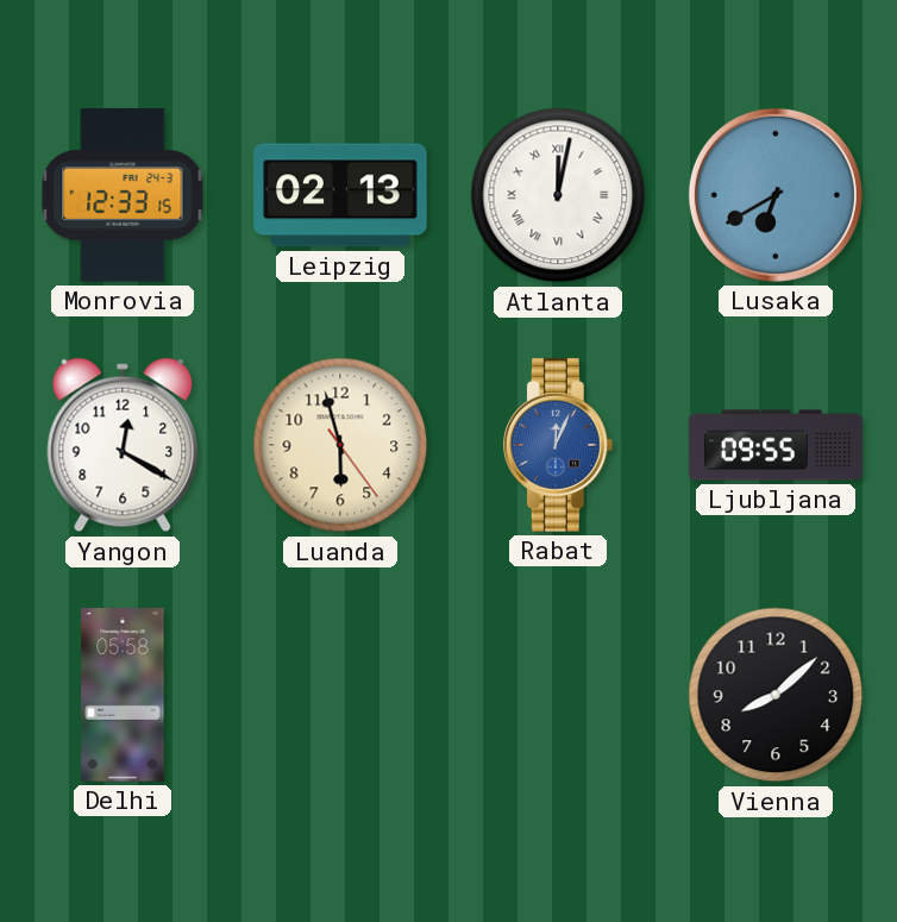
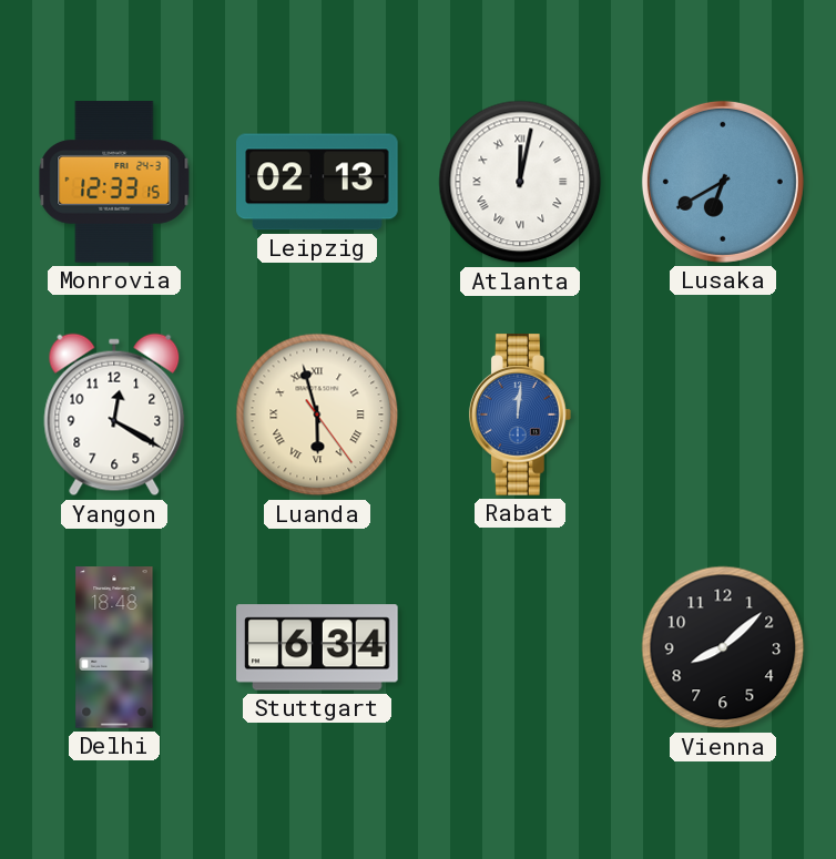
Luanda numerals: Arabic -> Roman (317, 415)
Rabat: 12:04 -> 12:01 (520, 415)
Ljubljana: 09:55 -> none (776, 445)
Delhi: 05:58 -> 18:48 (114, 647)
Stuttgart: none -> 6:34 (317, 647)
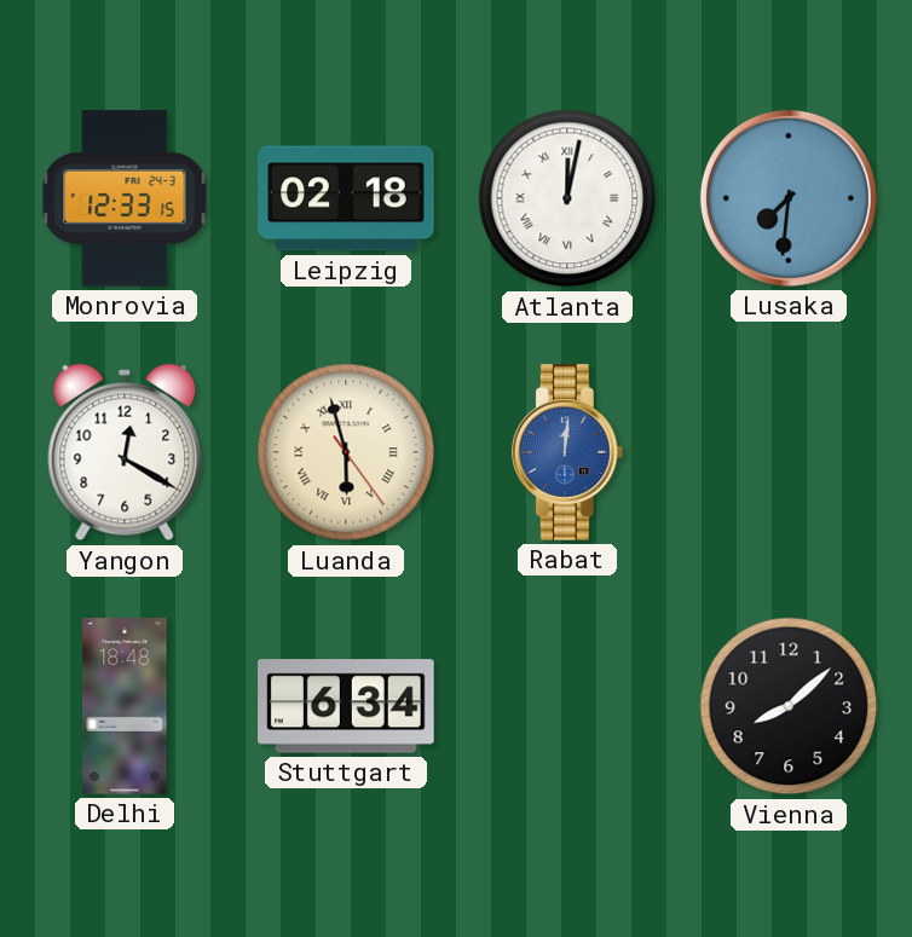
Leipzig: 02:13 -> 02:18 (346, 198)
Lusaka: 6:40 -> 7:31 (789, 198)
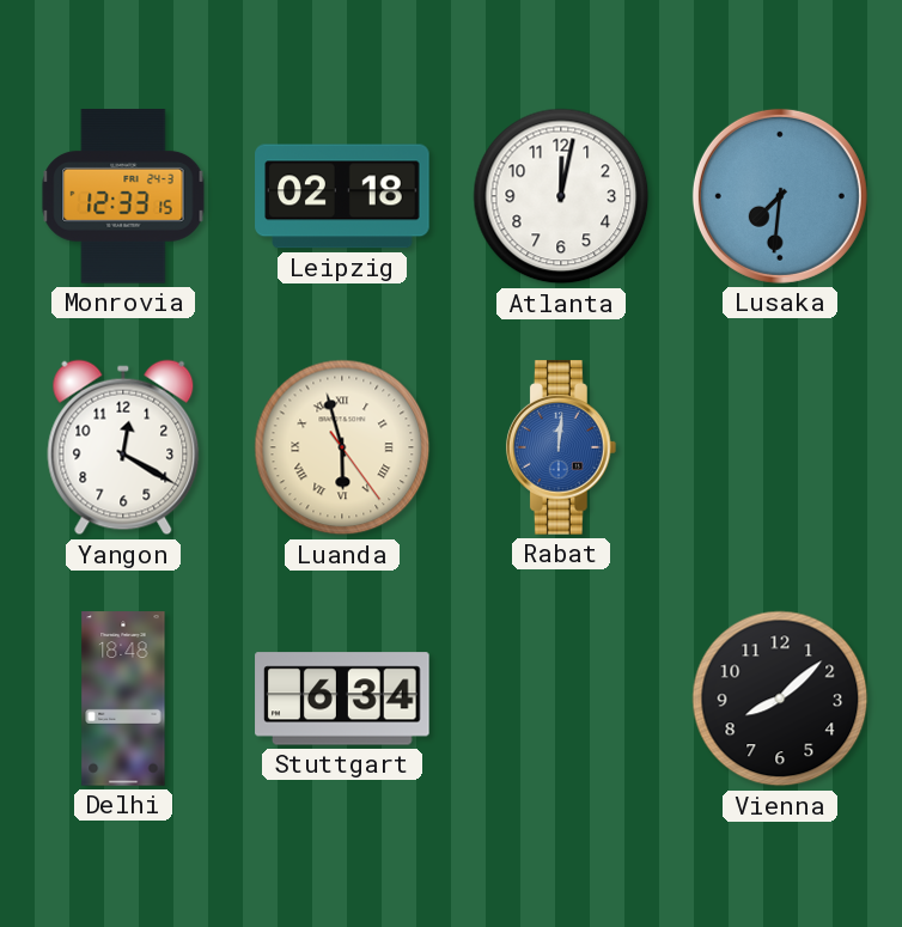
Atlanta numerals: Roman -> Arabic (561, 196)
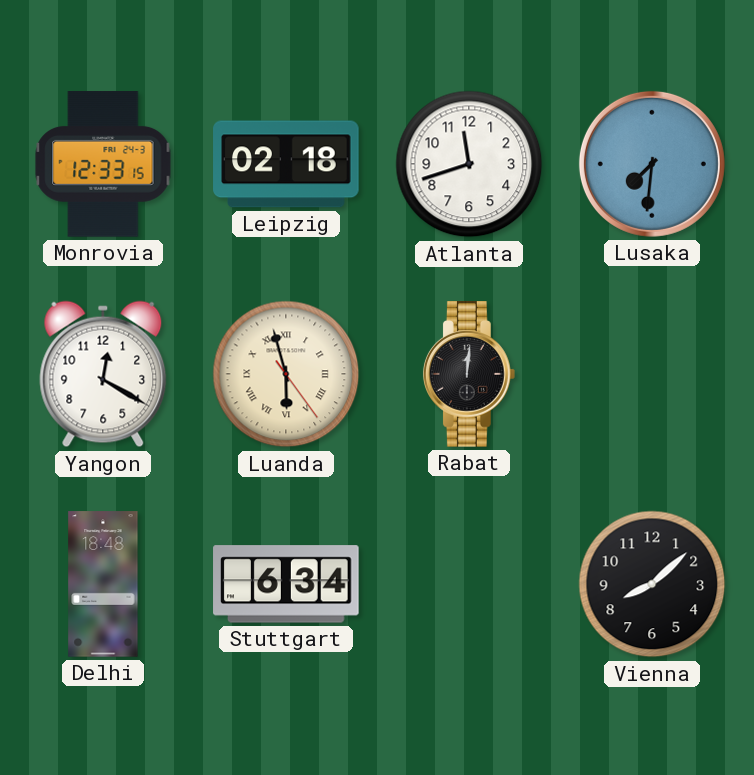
Atlanta: 12:02 -> 11:42 (469, 164)
Rabat dial: blue -> black (469, 374)
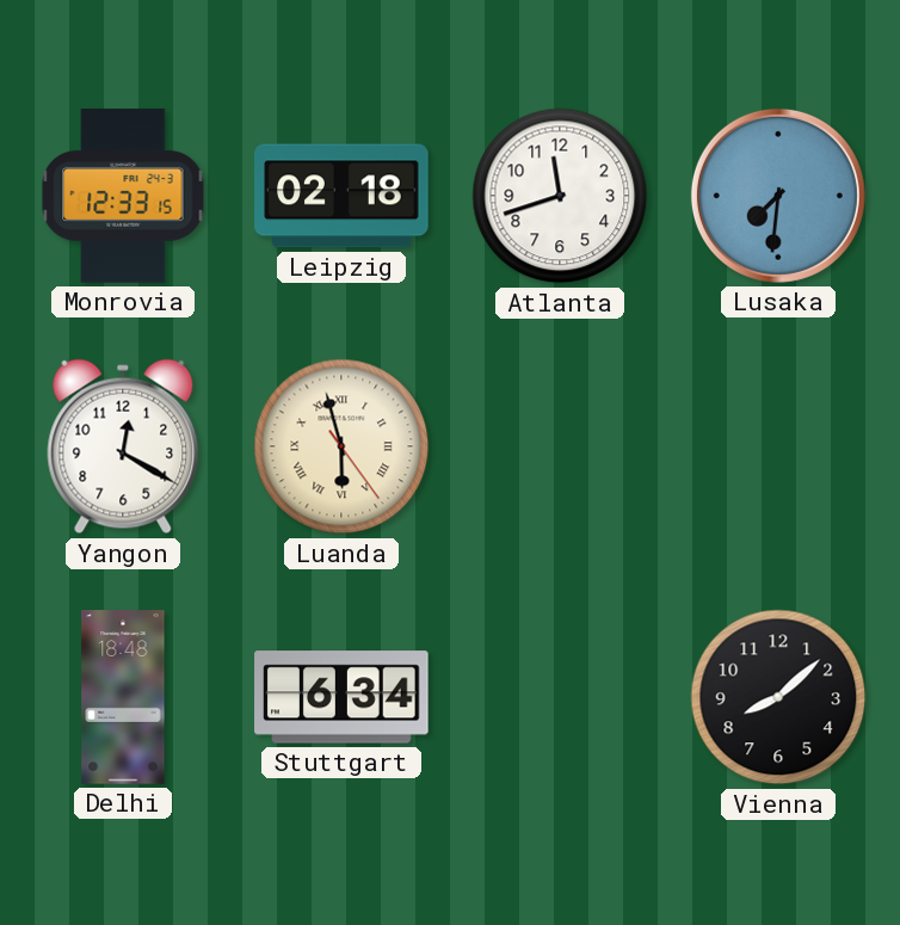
Rabat: 12:01 -> none (469, 374)
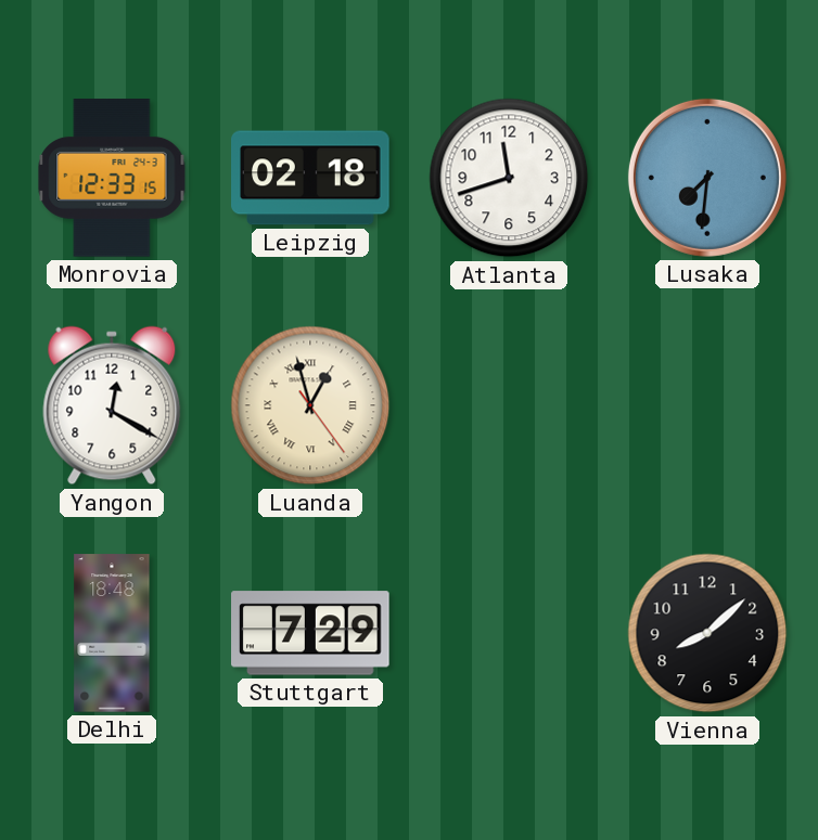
Luanda: 5:57 -> 12:57 (310, 405)
Stuttgart: 6:34 -> 7:29 (310, 633)
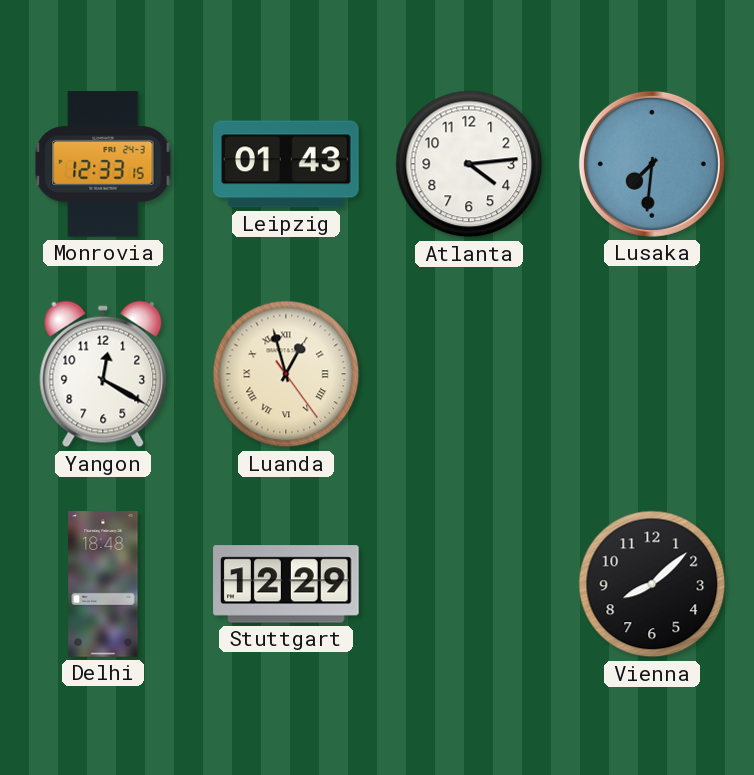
Leipzig: 02:18 -> 01:43 (286, 164)
Atlanta: 11:42 -> 4:14 (469, 164)
Stuttgart: 7:29 -> 12:29 (286, 584)
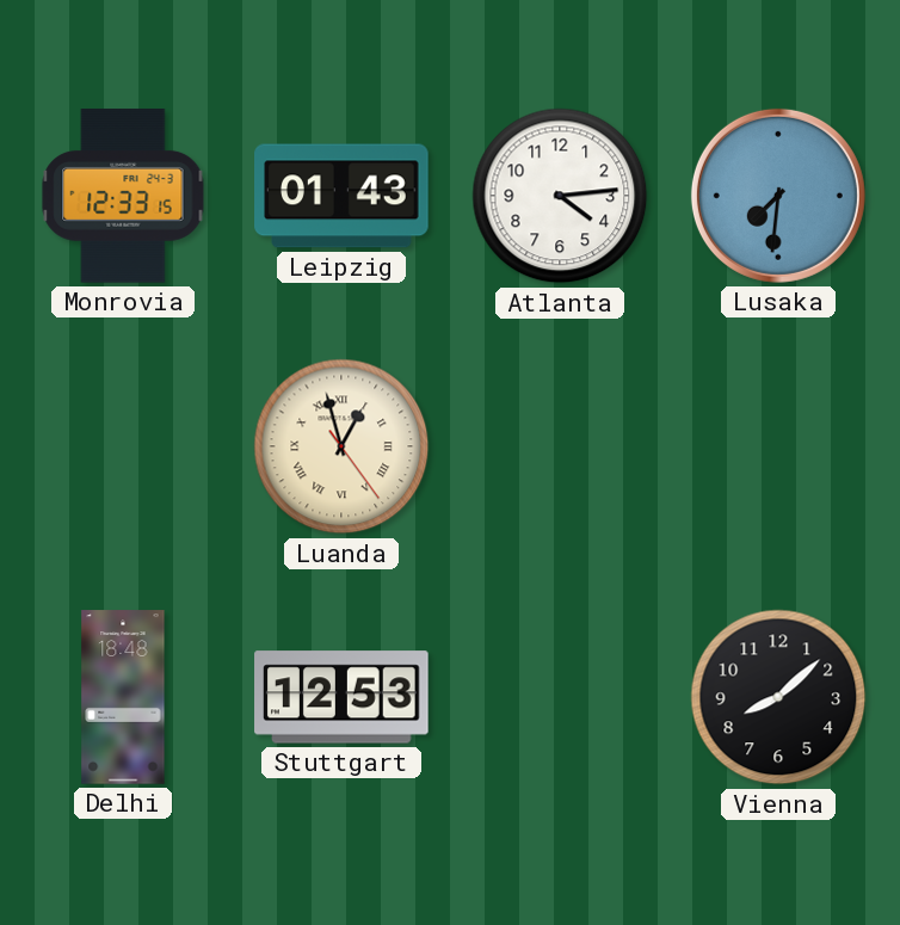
Yangon: 12:20 -> none (103, 374)
Stuttgart: 12:29 -> 12:53 (341, 697)
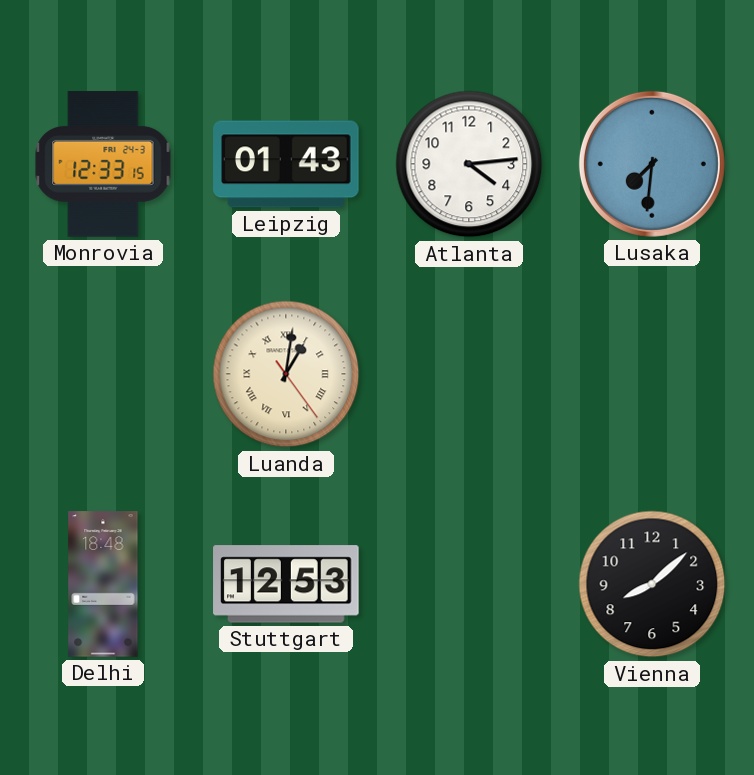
Luanda: 12:57 -> 1:01 (286, 374)
